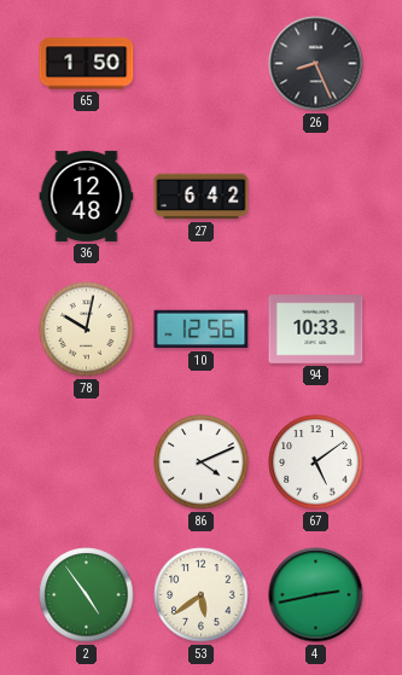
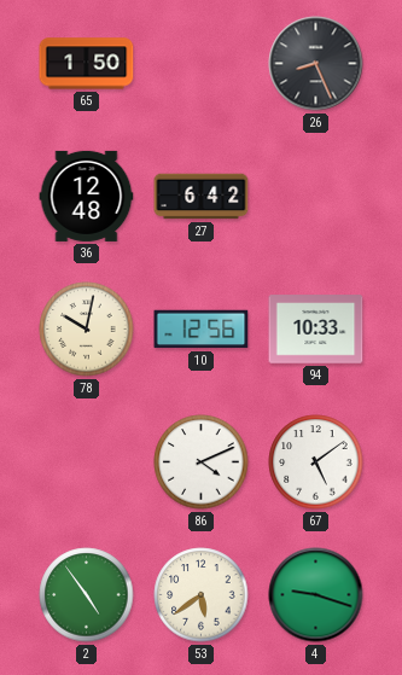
4: 2:43 -> 9:18 (316, 595)
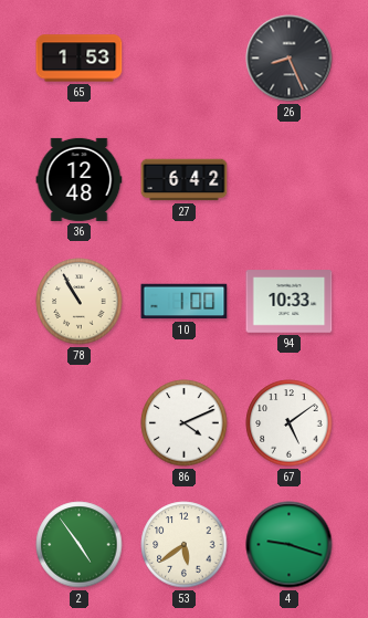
65: 1:50 -> 1:53 (80, 59)
78: 10:02 -> 10:55 (80, 302)
10: 12:56 -> 1:00 (185, 302)
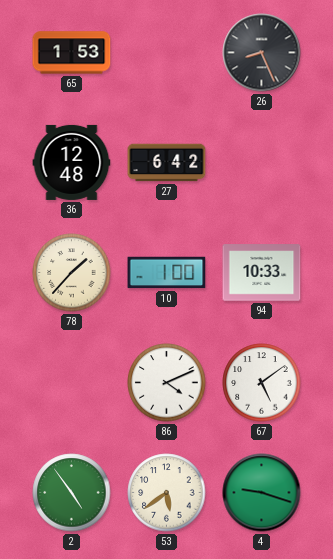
78: 10:55 -> 1:37 (72, 273)
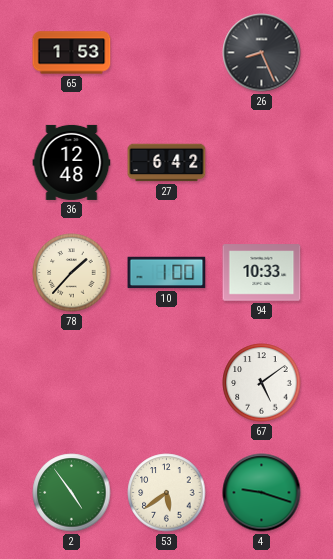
86: 4:11 -> none (167, 383)
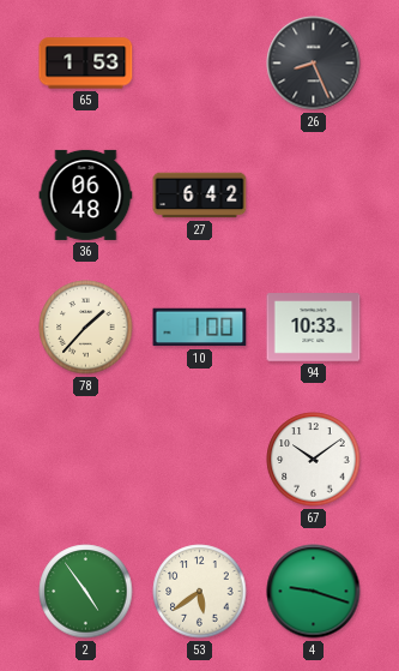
36: 12:48 -> 06:48 (86, 194)
67: 5:09 -> 10:09 (314, 460)
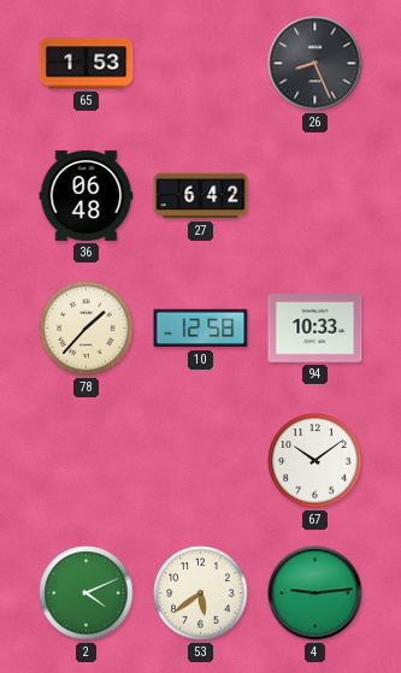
10: 1:00 -> 12:58 (201, 329)
2: 4:54 -> 4:11 (87, 594)
4: 9:18 -> 9:14 (316, 594)
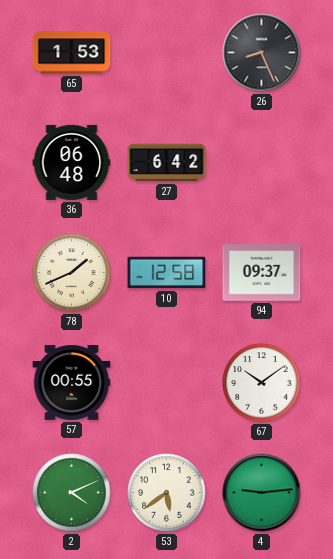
78: 1:37 -> 1:41 (72, 273)
94: 10:33 -> 09:37 (262, 273)
57: none -> 00:55 (72, 383)
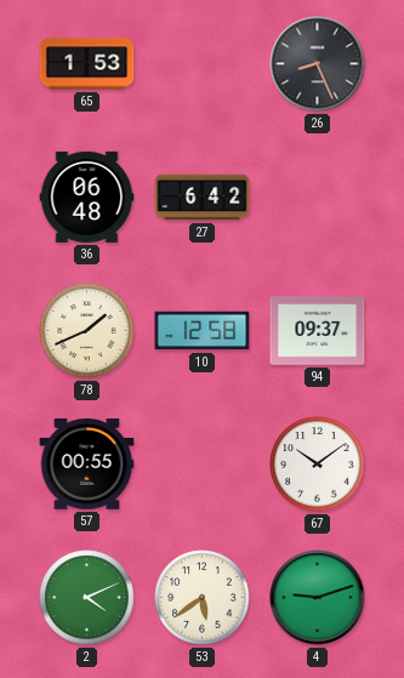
4: 9:14 -> 9:12 (318, 598)
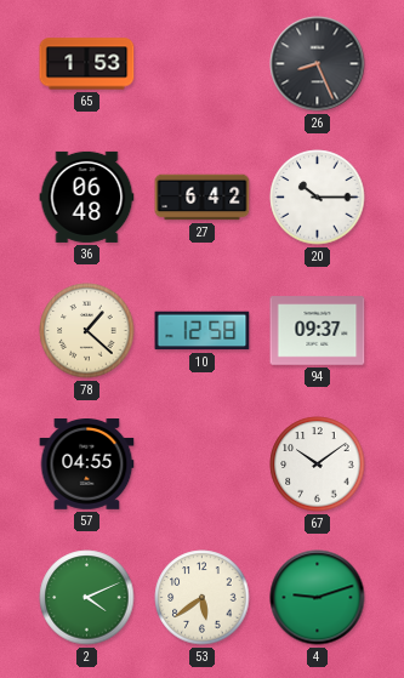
20: none -> 10:15 (318, 198)
78: 1:41 -> 1:22 (87, 331)
57: 00:55 -> 04:55 (87, 465)
